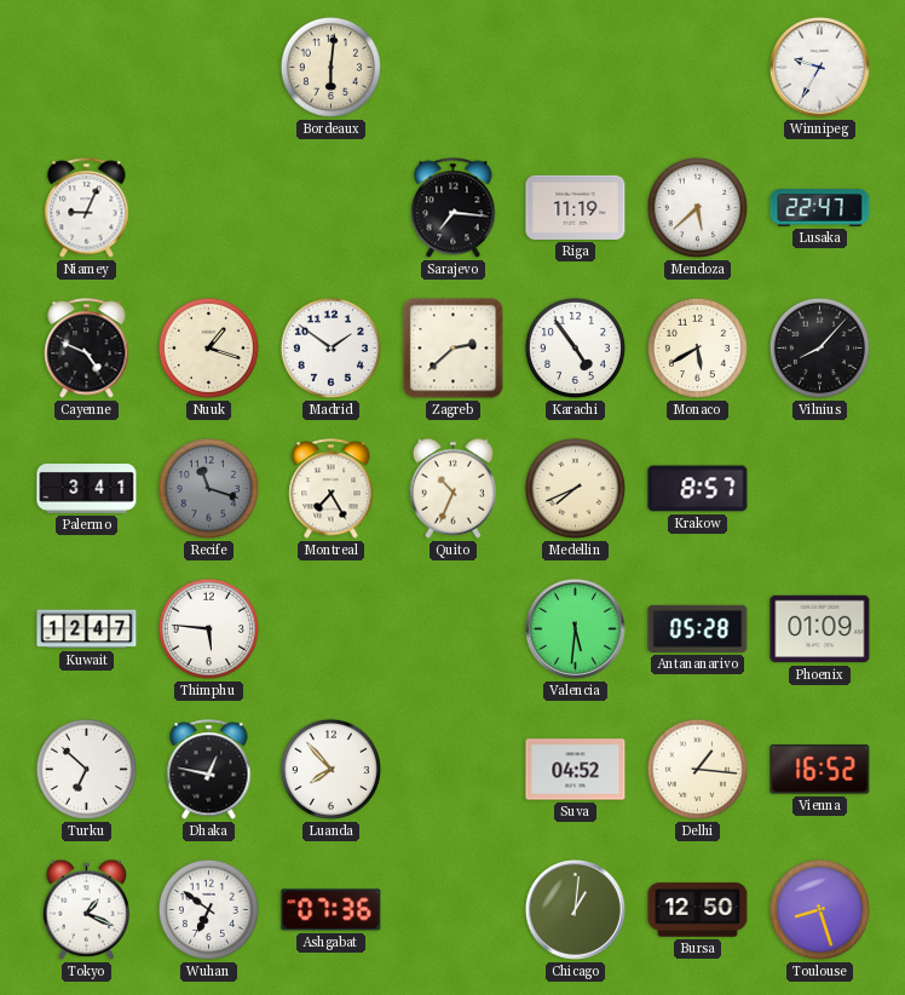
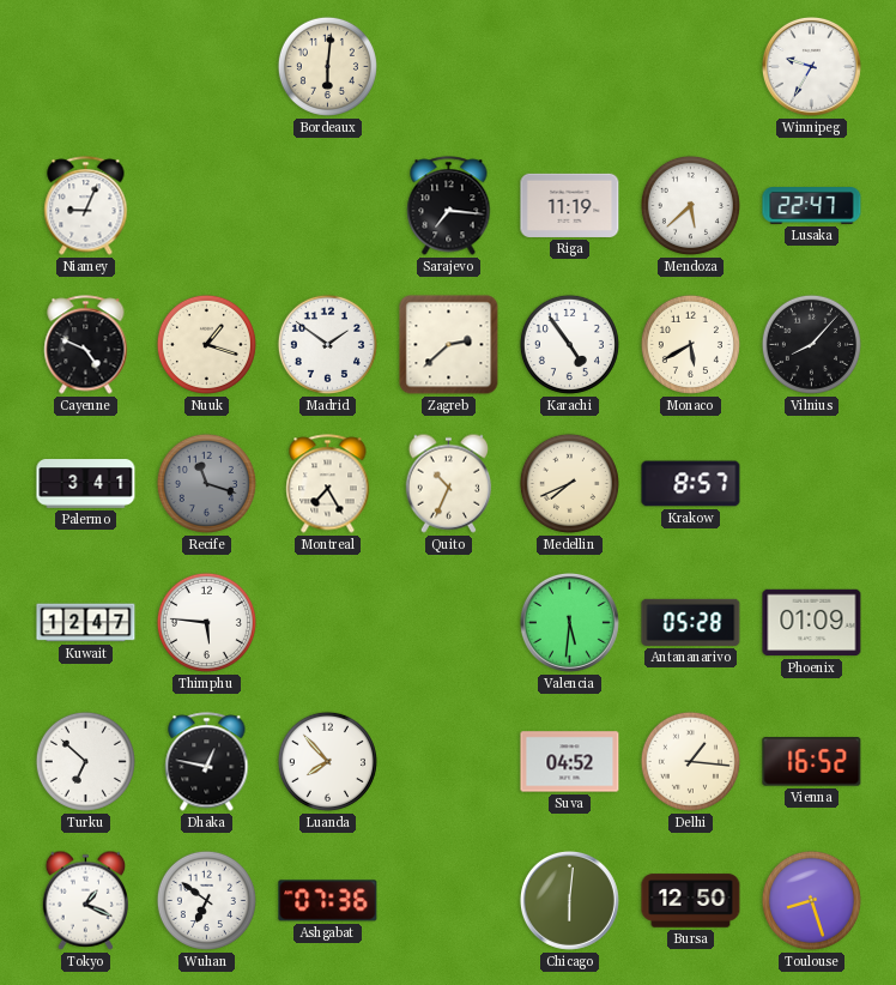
Chicago: 1:01 -> 6:01 (569, 900)
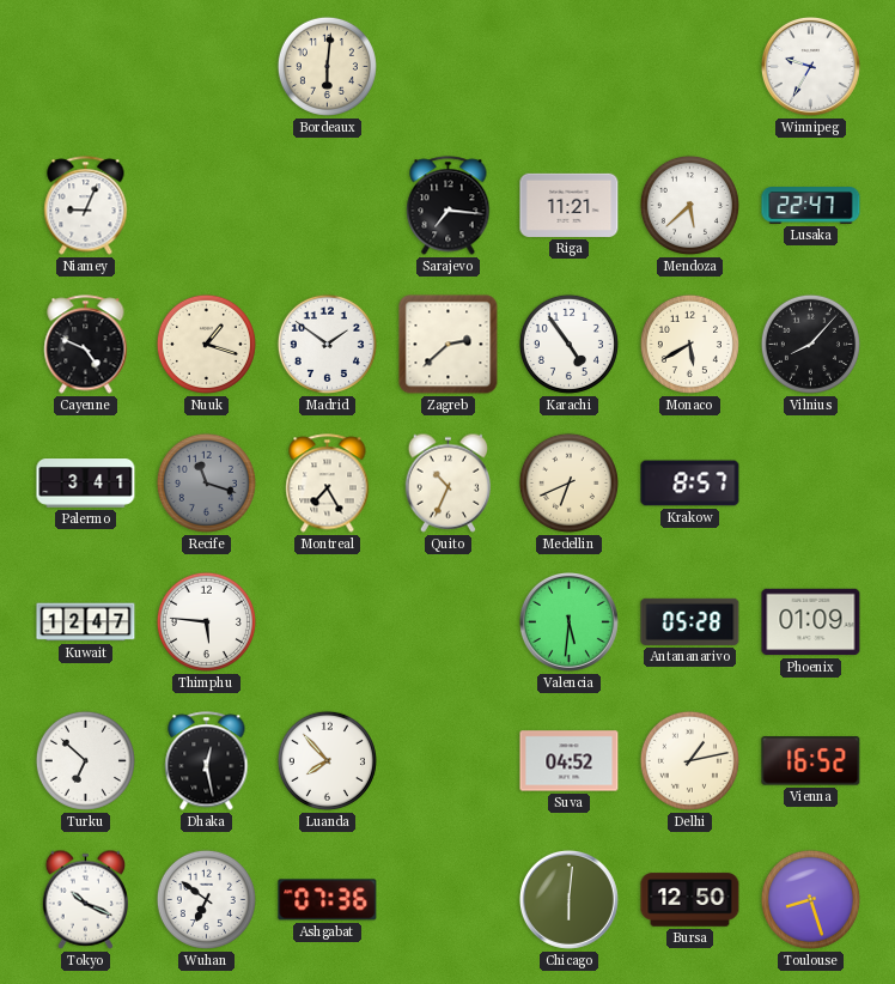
Riga: 11:19 -> 11:21 (570, 205)
Medellin: 7:41 -> 6:41 (568, 482)
Dhaka: 12:47 -> 12:28 (207, 761)
Delhi: 1:16 -> 1:13 (689, 760)
Tokyo: 1:19 -> 10:19 (85, 899)
